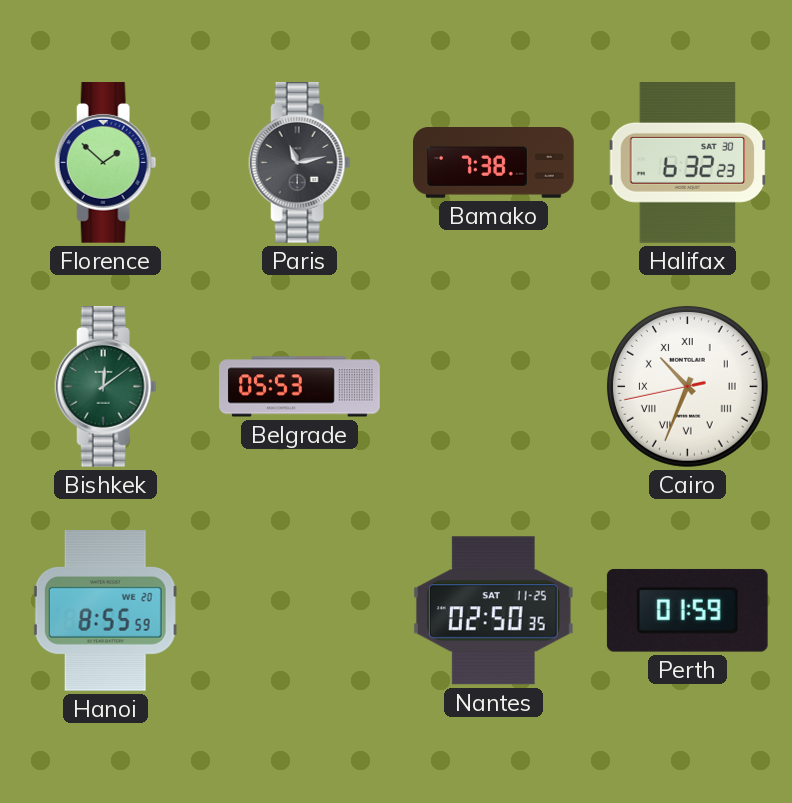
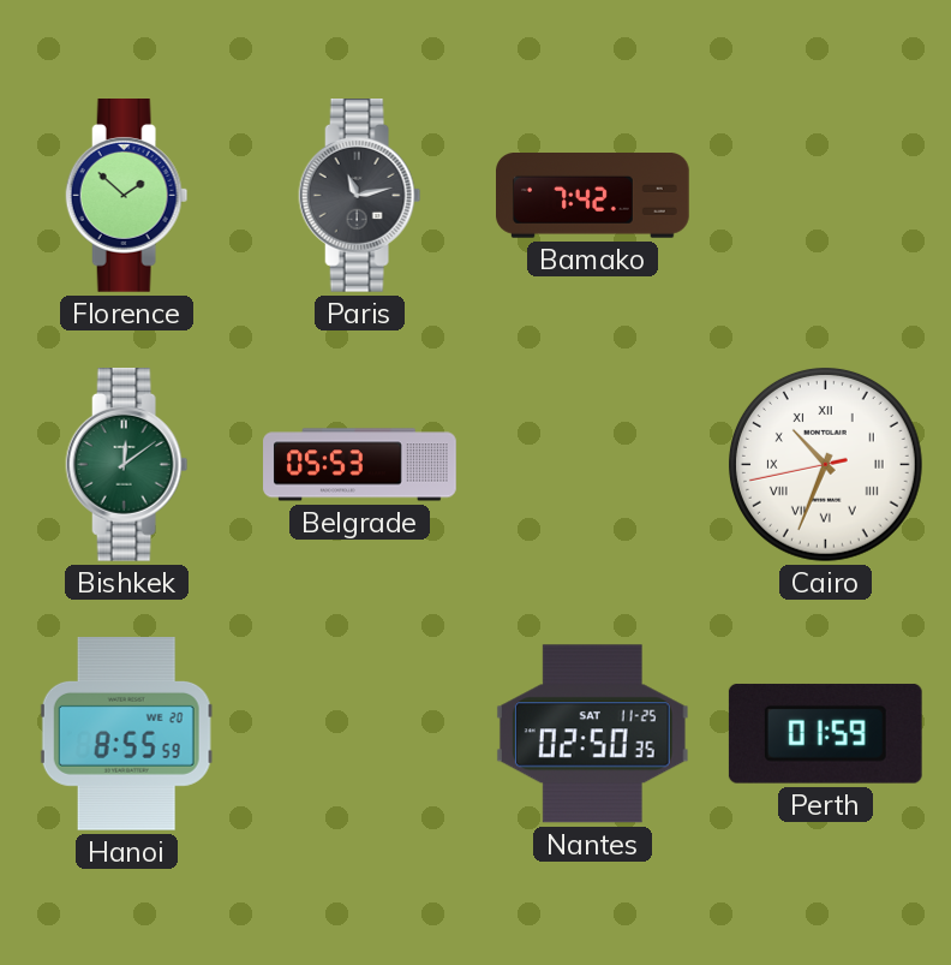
Bamako: 7:38 -> 7:42 (593, 196)
Halifax: 6:32 -> none (688, 163)
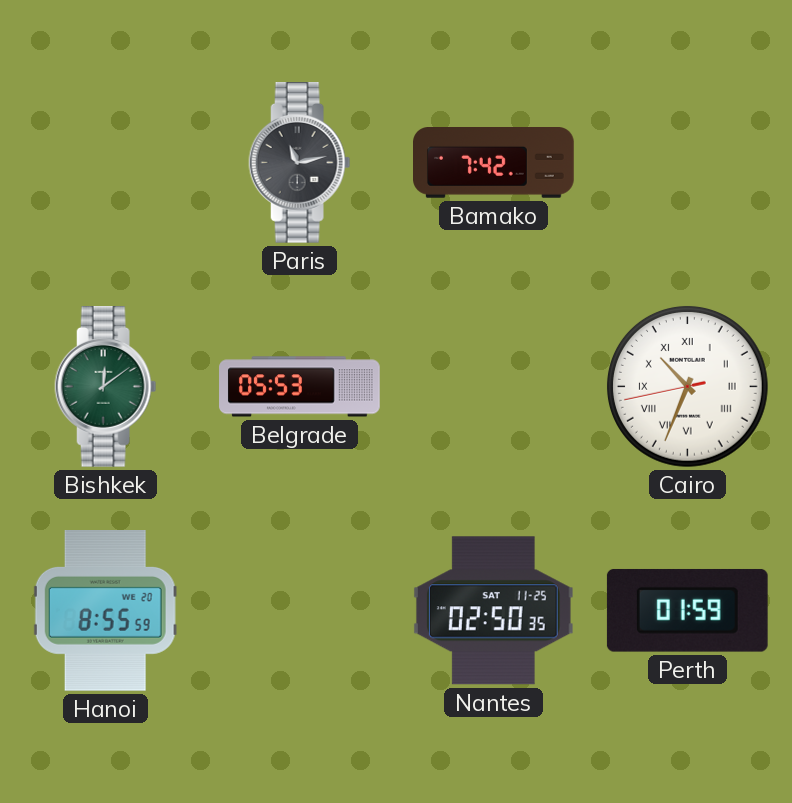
Florence: 1:52 -> none (127, 196)
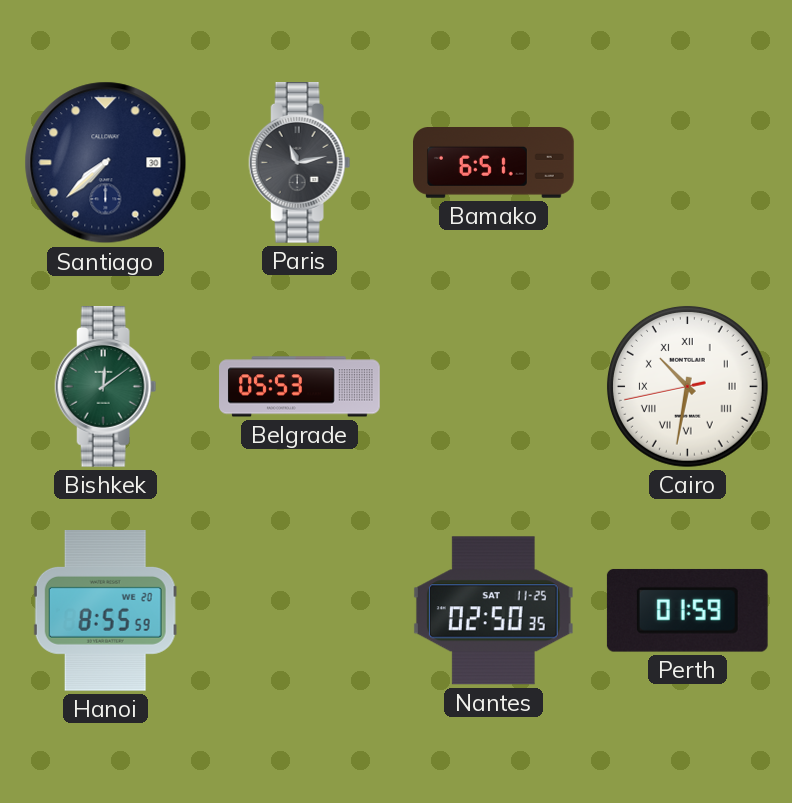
Santiago: none -> 7:38 (106, 163)
Bamako: 7:42 -> 6:51 (494, 163)
Cairo: 10:33 -> 10:31 (687, 386)
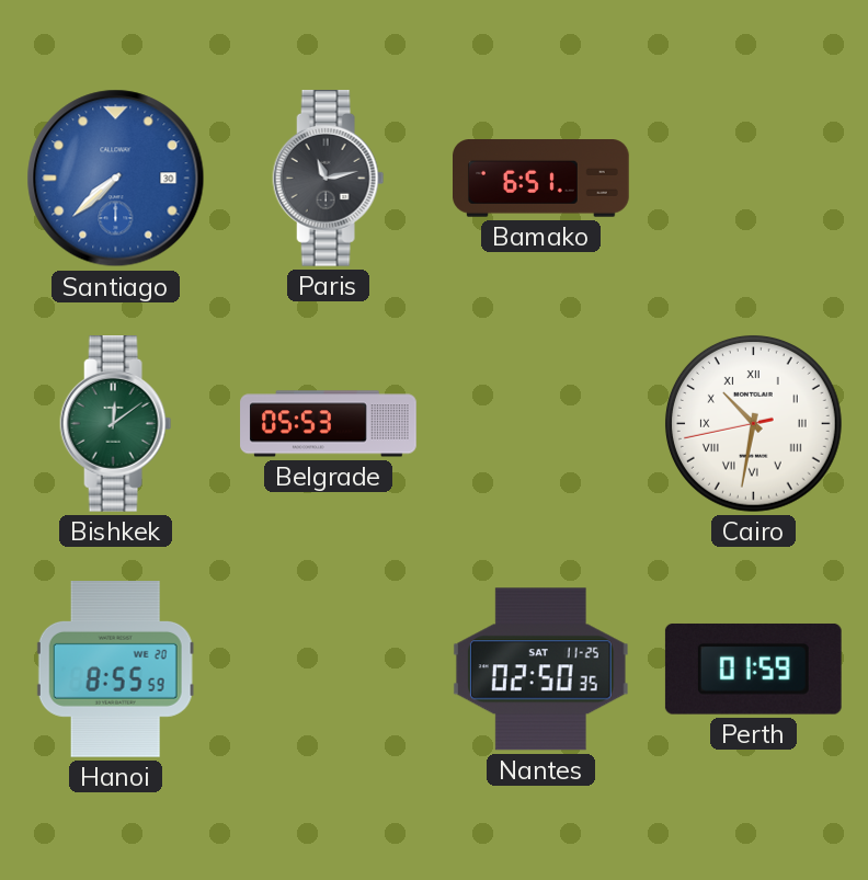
Santiago dial: navy -> blue (116, 179)
